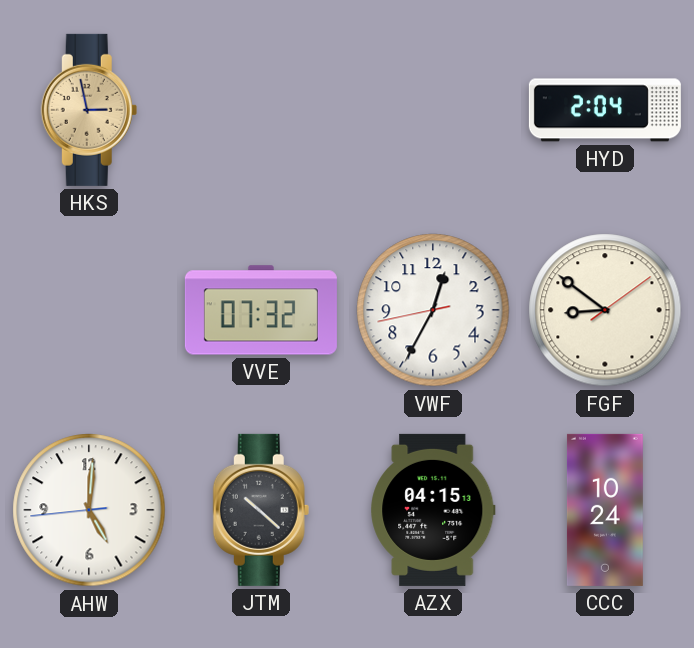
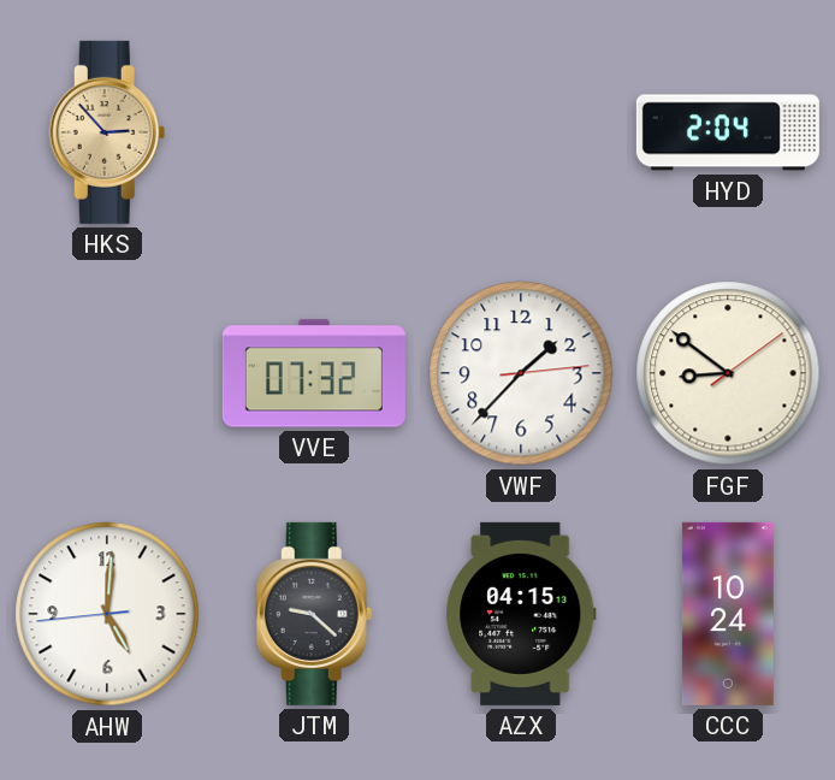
HKS: 2:58 -> 2:53 (107, 132)
VWF: 12:34 -> 1:37 (521, 373)
JTM: 10:22 -> 9:22 (314, 614)
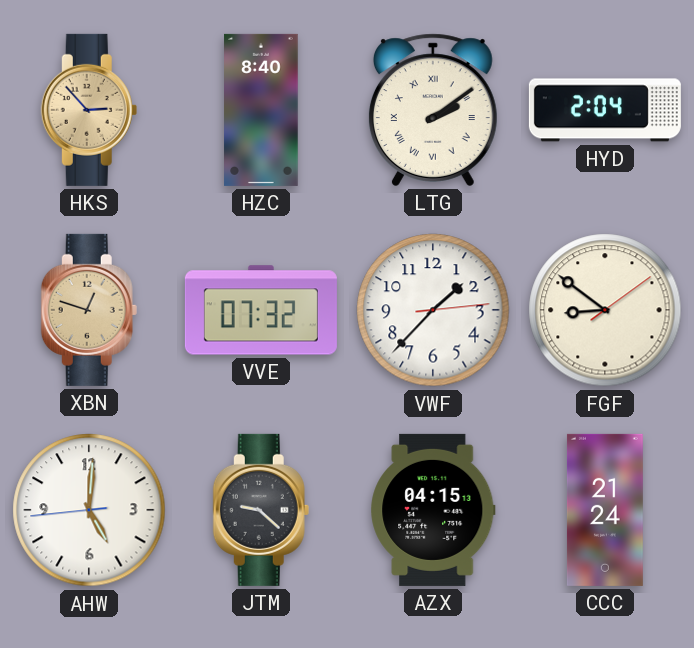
HZC: none -> 8:40 (261, 110)
LTG: none -> 2:09 (433, 110)
XBN: none -> 12:48 (89, 310)
CCC: 10:24 -> 21:24 (605, 510)
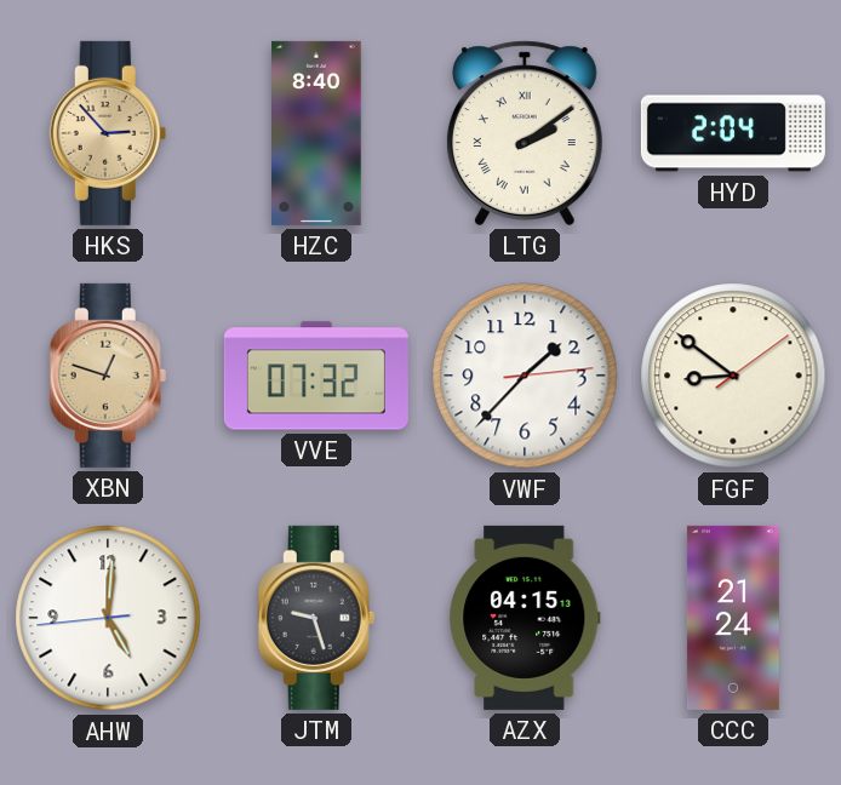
JTM: 9:22 -> 9:27 (316, 618)
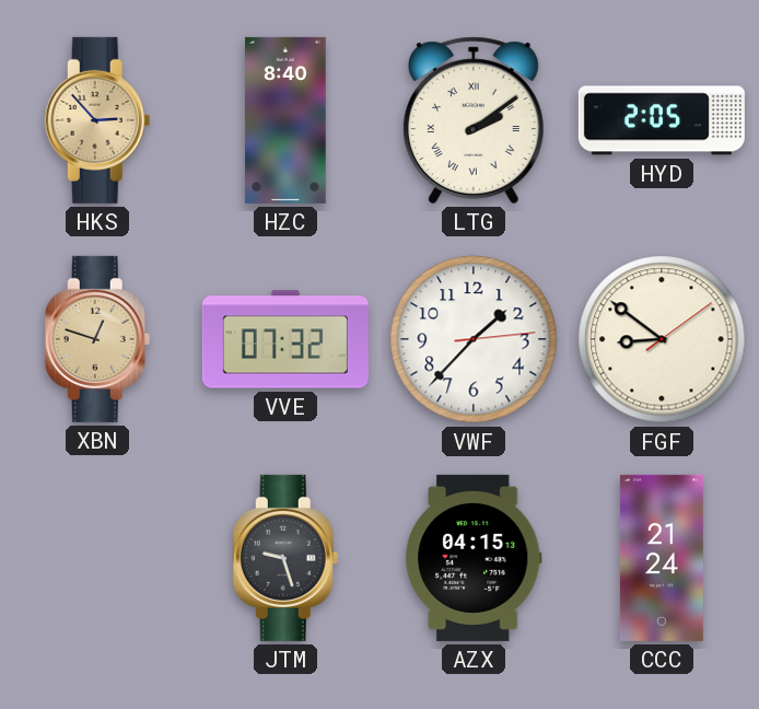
HYD: 2:04 -> 2:05 (662, 120)
AHW: 5:00 -> none (108, 618)
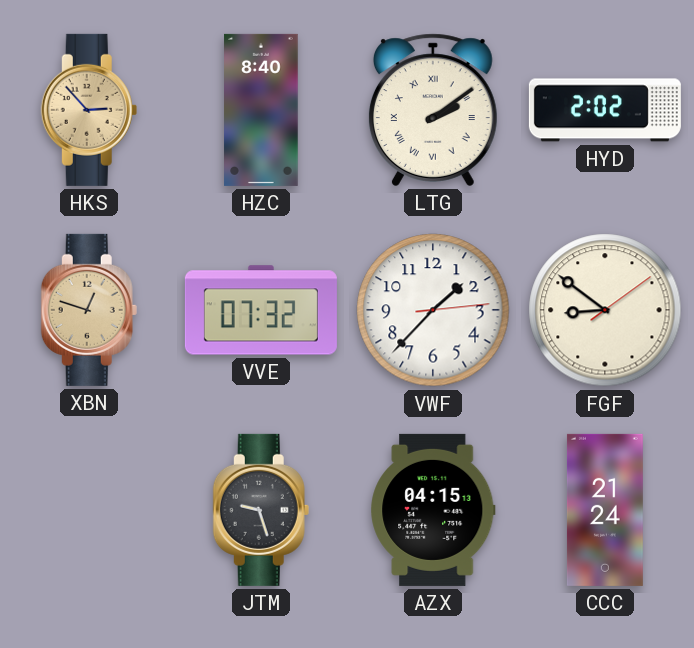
HYD: 2:05 -> 2:02 (605, 110)
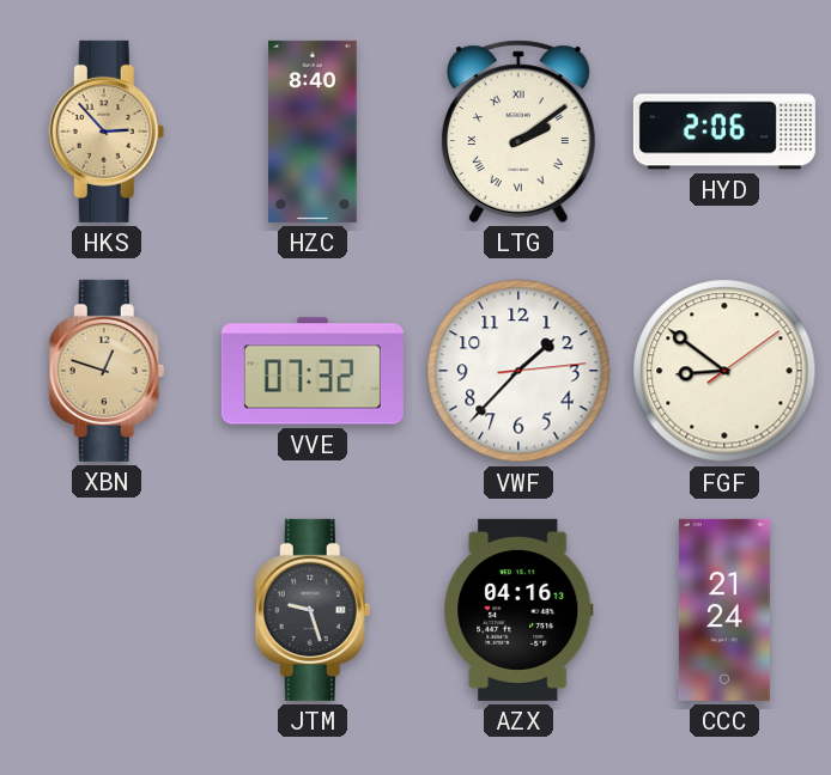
HYD: 2:02 -> 2:06 (724, 132)
AZX: 04:15 -> 04:16 (518, 610)
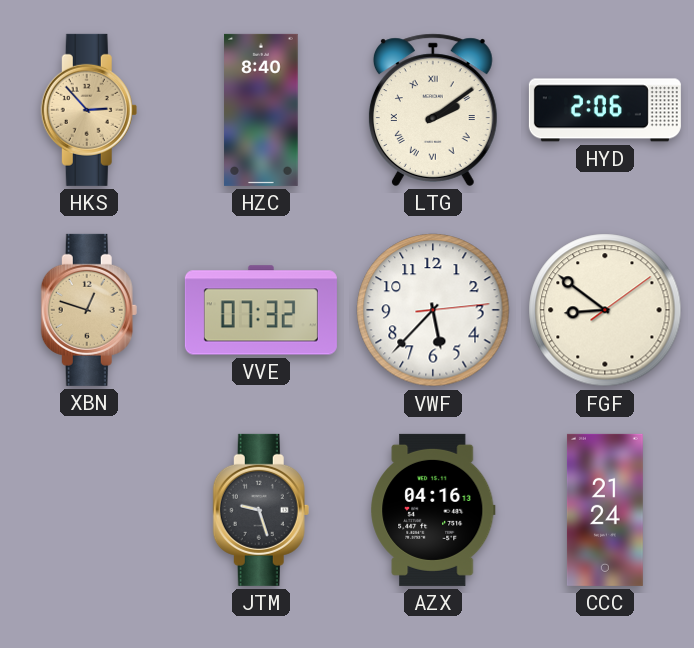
VWF: 1:37 -> 5:37 (433, 310)
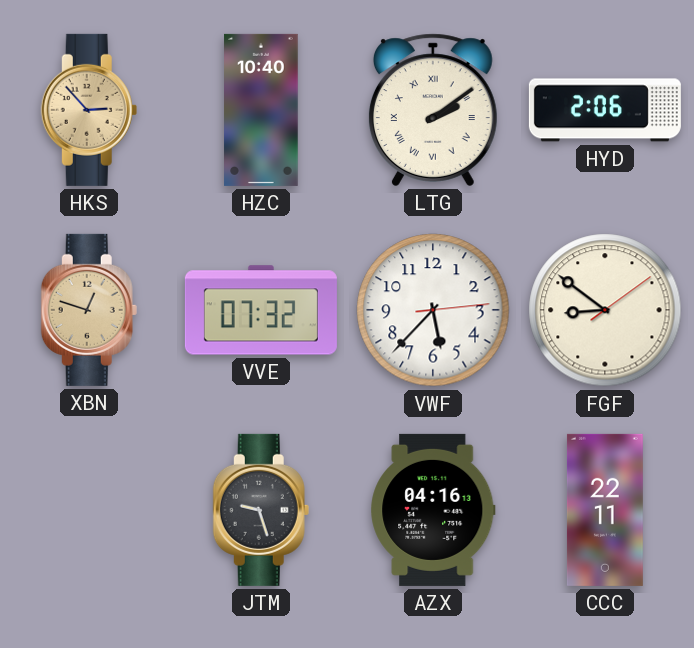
HZC: 8:40 -> 10:40 (261, 110)
CCC: 21:24 -> 22:11 (605, 510)
